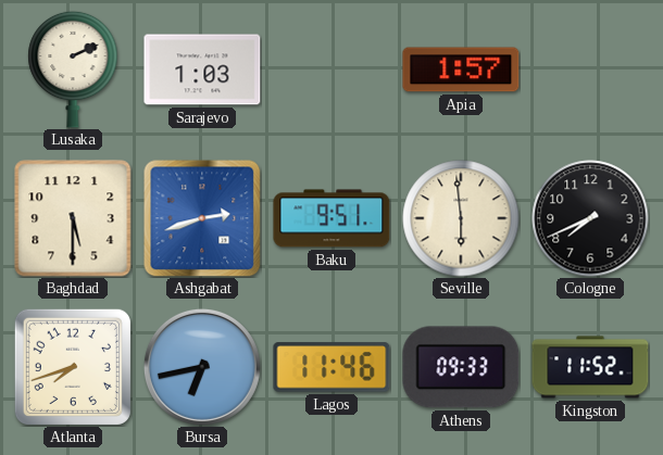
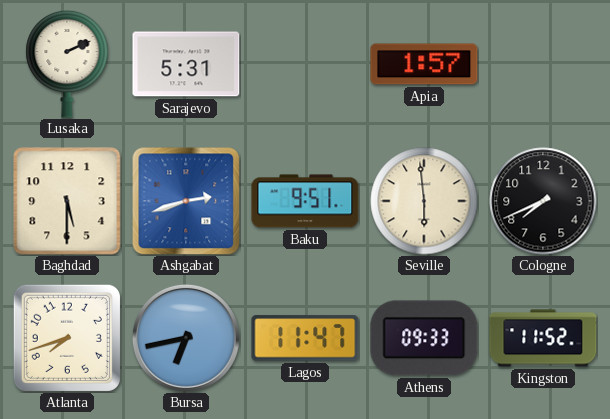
Sarajevo: 1:03 -> 5:31 (186, 64)
Lagos: 11:46 -> 11:47 (305, 338)
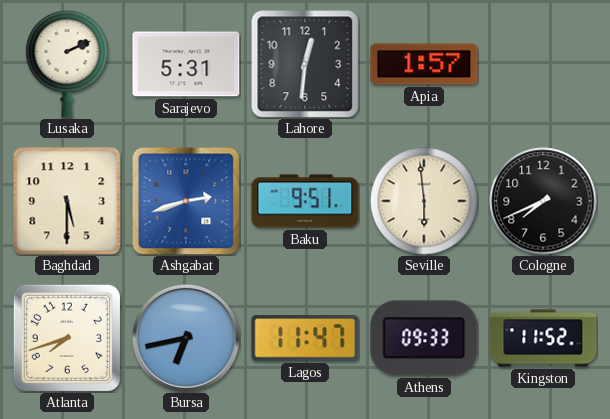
Lahore: none -> 12:31 (305, 64)
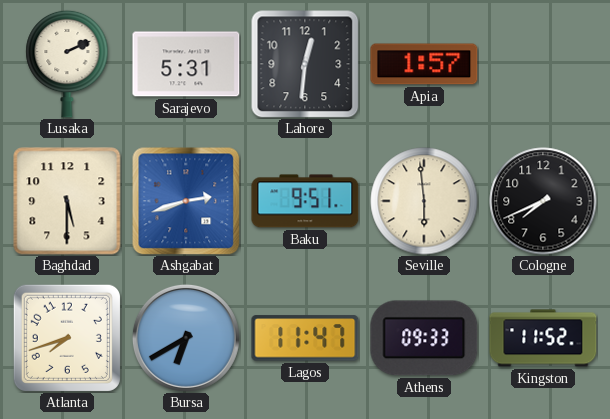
Bursa: 6:43 -> 6:40 (186, 338)
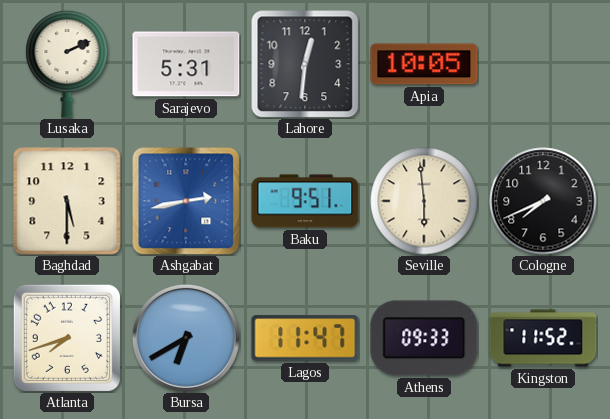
Apia: 1:57 -> 10:05 (424, 64)
Ashgabat: 2:42 -> 2:43 (186, 201)
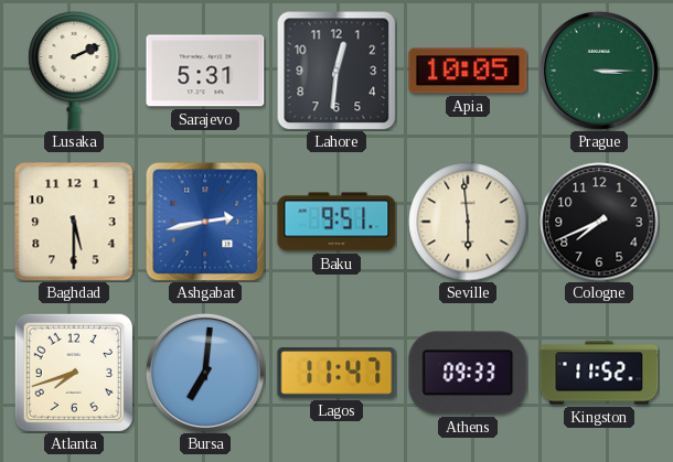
Prague: none -> 3:15 (599, 71)
Bursa: 6:40 -> 7:01 (205, 373)
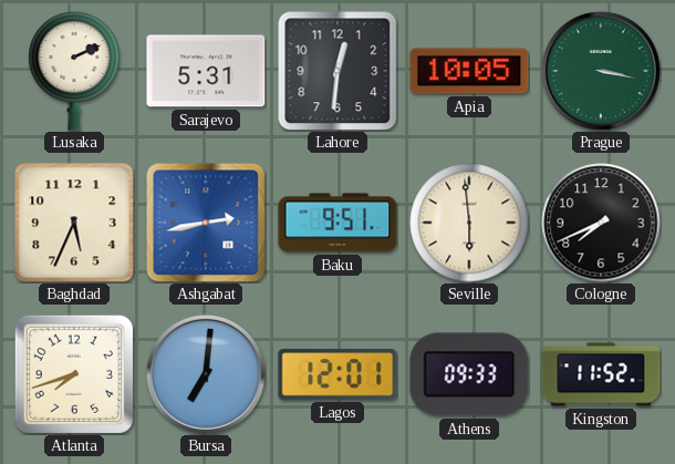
Prague: 3:15 -> 3:17 (601, 71)
Baghdad: 5:30 -> 5:34 (74, 223)
Lagos: 11:47 -> 12:01 (337, 374)
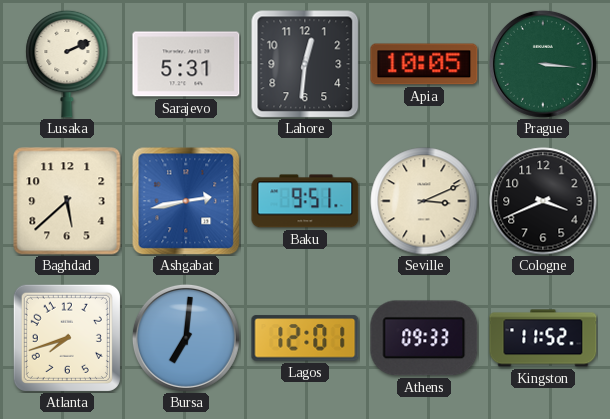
Prague: 3:17 -> 3:16 (543, 64)
Baghdad: 5:34 -> 5:38 (67, 201)
Seville: 5:59 -> 3:11 (424, 201)
Cologne: 7:41 -> 3:41 (543, 201)
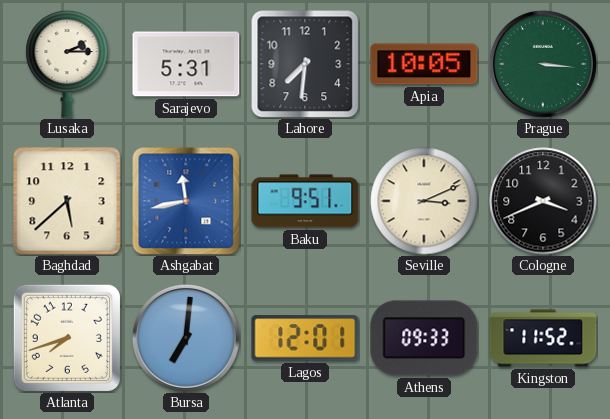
Lusaka: 2:11 -> 2:15 (67, 64)
Lahore: 12:31 -> 7:31 (305, 64)
Ashgabat: 2:43 -> 11:43 (186, 201)
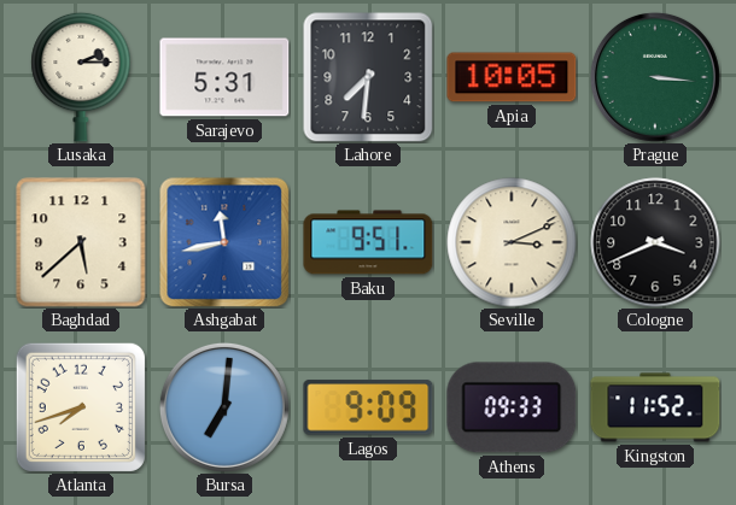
Lagos: 12:01 -> 9:09 (368, 407)
